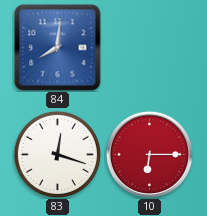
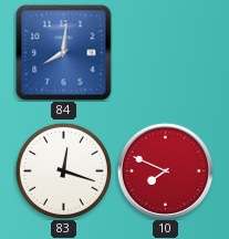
10: 6:15 -> 7:49 (165, 170)
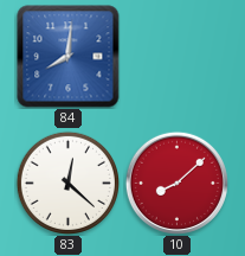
83: 12:18 -> 12:22 (67, 183)
10: 7:49 -> 8:08 (176, 183)
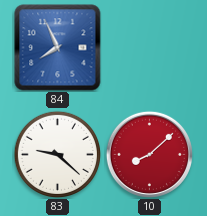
84: 8:01 -> 7:56 (58, 48)
83: 12:22 -> 9:22 (57, 154)
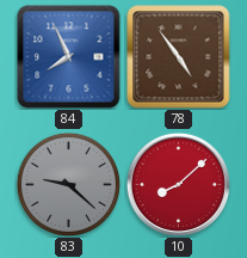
78: none -> 4:54 (179, 57)
83 dial: white -> grey (68, 184)
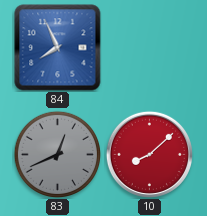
78: 4:54 -> none (179, 57)
83: 9:22 -> 12:41 (57, 154)
